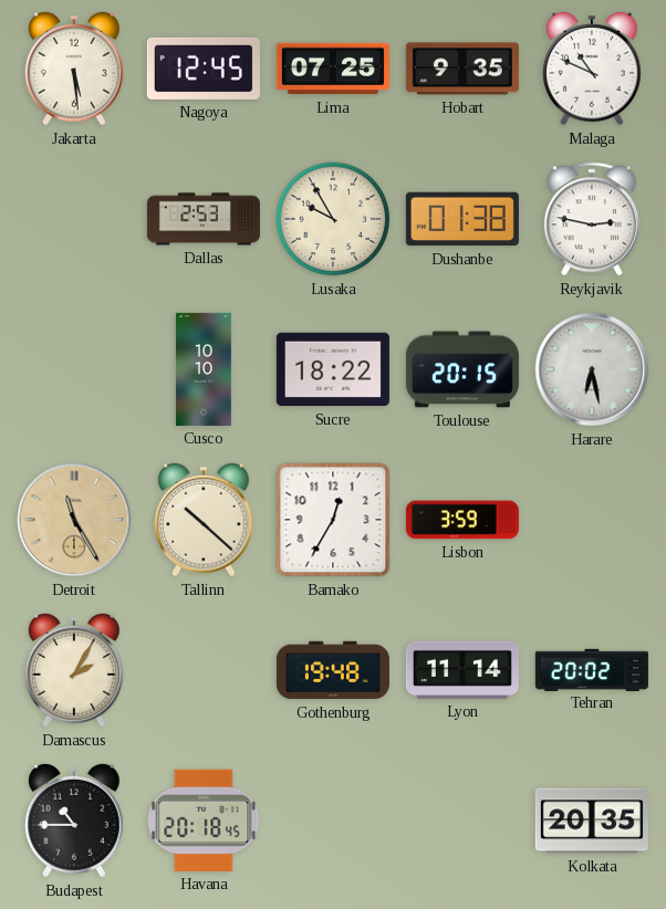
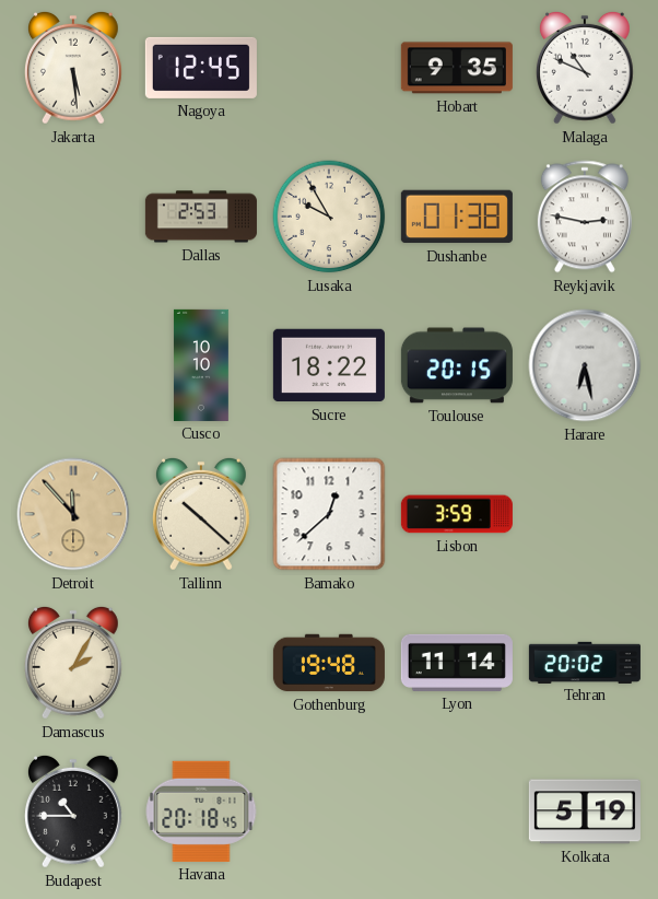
Lima: 07:25 -> none (333, 69)
Detroit: 11:25 -> 11:53 (73, 514)
Bamako: 12:35 -> 12:38 (329, 514)
Kolkata: 20:35 -> 5:19 (585, 812)
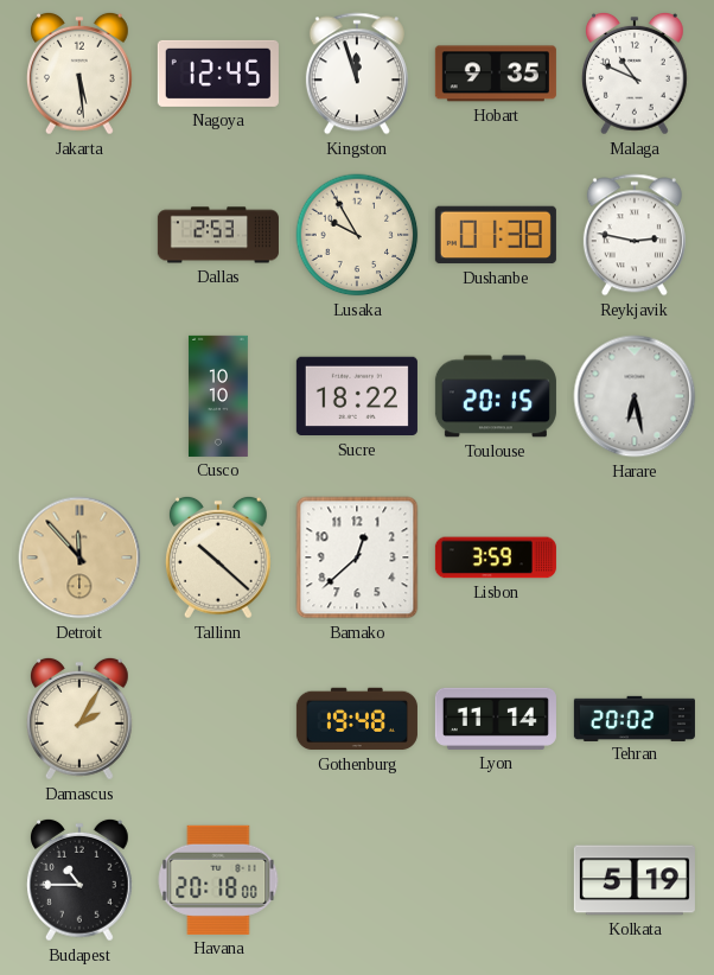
Kingston: none -> 11:57 (357, 74)
Havana: 20:18:45 -> 20:18:00 (218, 880)
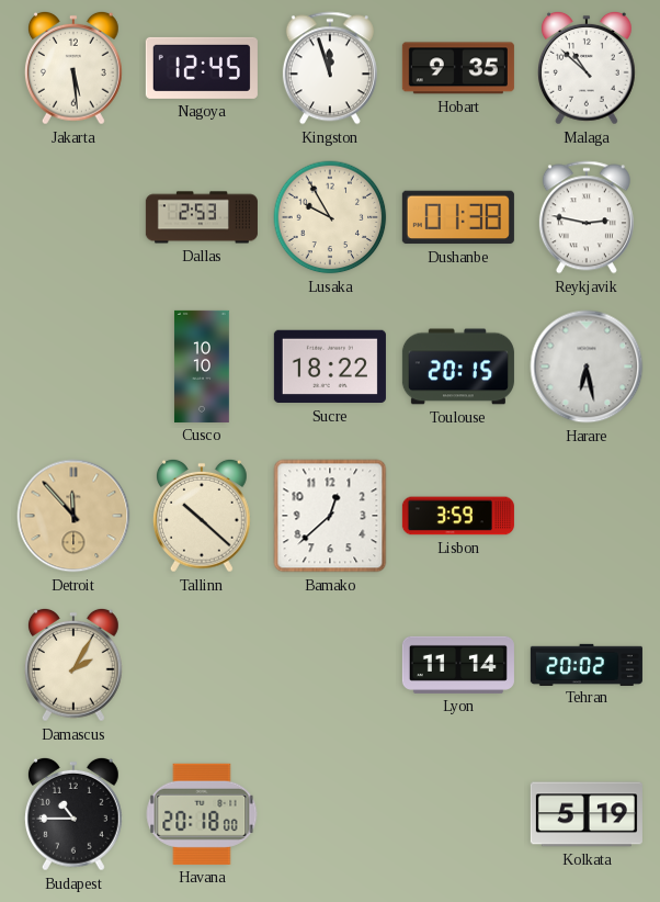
Malaga: 10:49 -> 10:52 (587, 68)
Gothenburg: 19:48 -> none (357, 719)
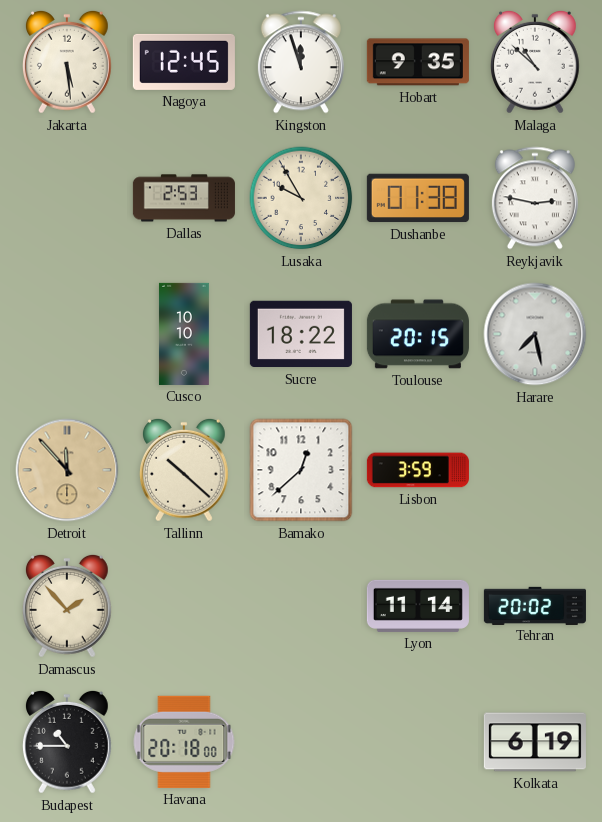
Harare: 6:28 -> 7:28 (535, 334)
Damascus: 2:05 -> 1:53 (67, 606)
Kolkata: 5:19 -> 6:19 (535, 742)
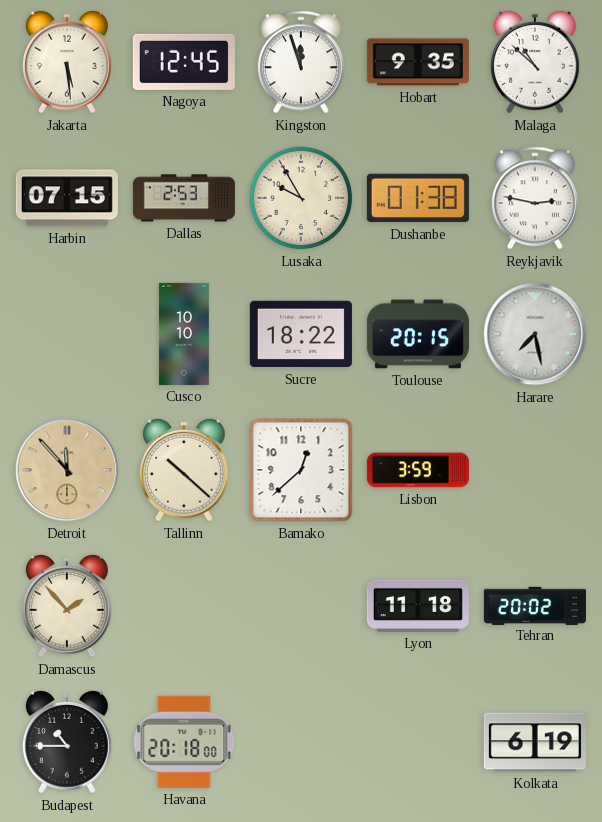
Harbin: none -> 07:15 (67, 198)
Lyon: 11:14 -> 11:18 (418, 606)
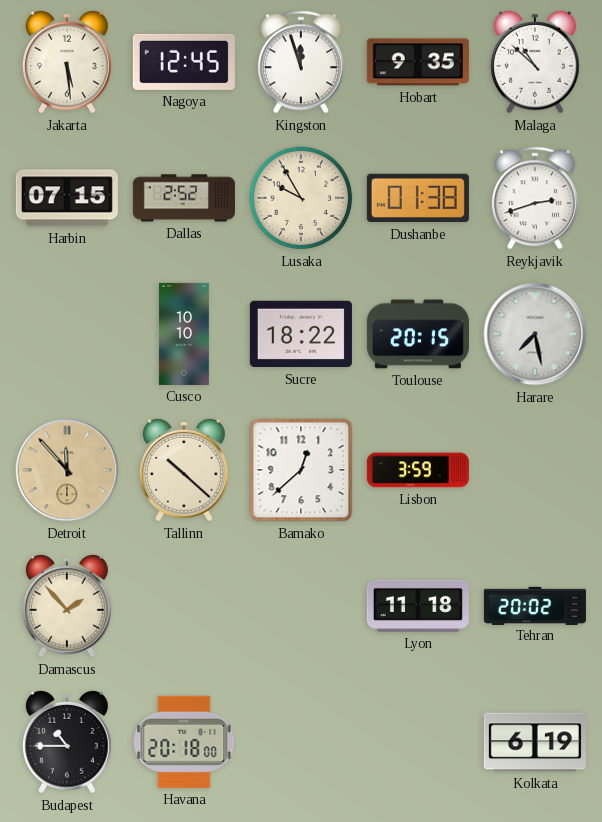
Dallas: 2:53 -> 2:52 (184, 198)
Reykjavik: 2:47 -> 2:42 (535, 198)
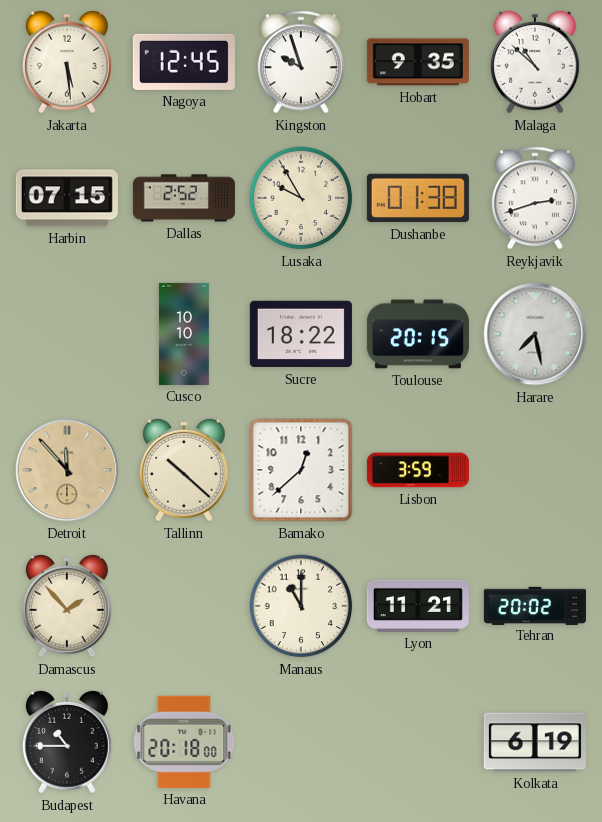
Kingston: 11:57 -> 9:57 (301, 62)
Manaus: none -> 11:00 (301, 606)
Lyon: 11:18 -> 11:21 (418, 606)
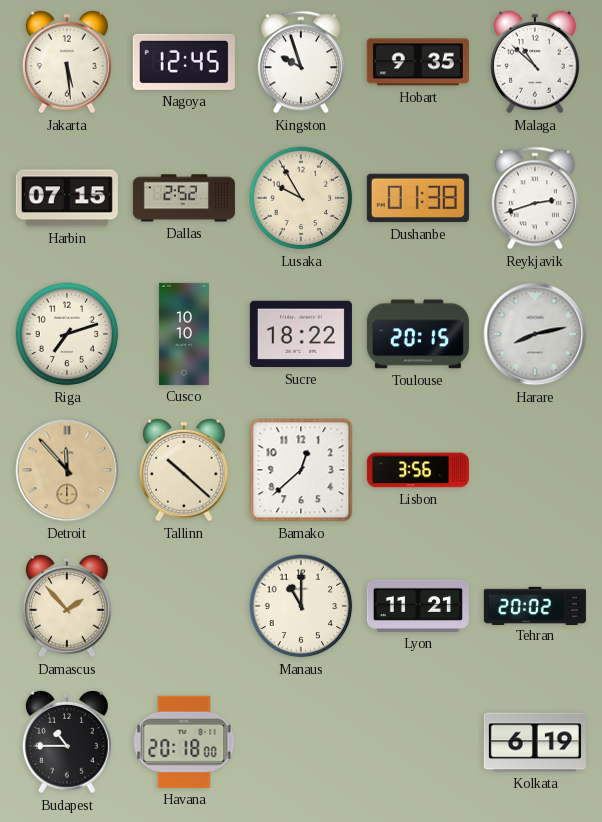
Riga: none -> 7:12 (67, 334)
Harare: 7:28 -> 8:13 (535, 334)
Lisbon: 3:59 -> 3:56 (418, 470)
